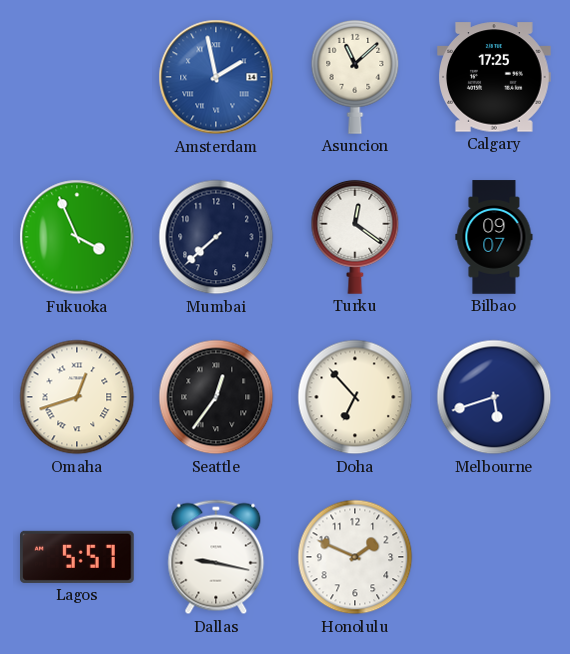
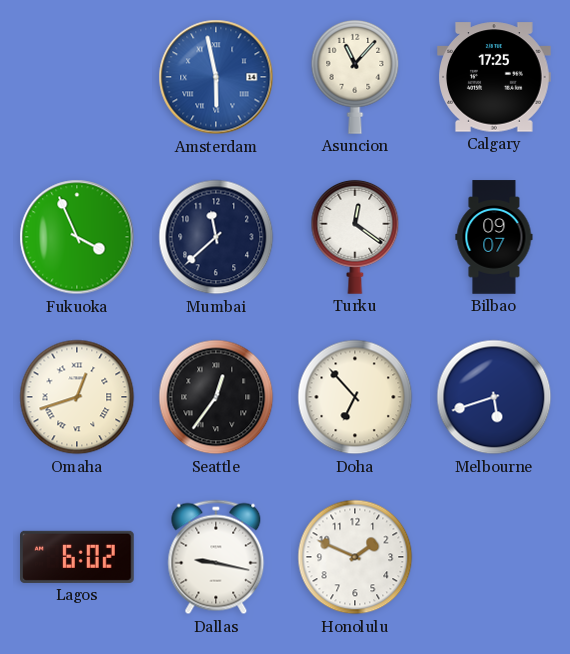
Amsterdam: 1:58 -> 5:58 (216, 77)
Asuncion: 11:08 -> 11:07 (355, 77)
Mumbai: 7:38 -> 11:38 (216, 237)
Lagos: 5:57 -> 6:02 (77, 557)
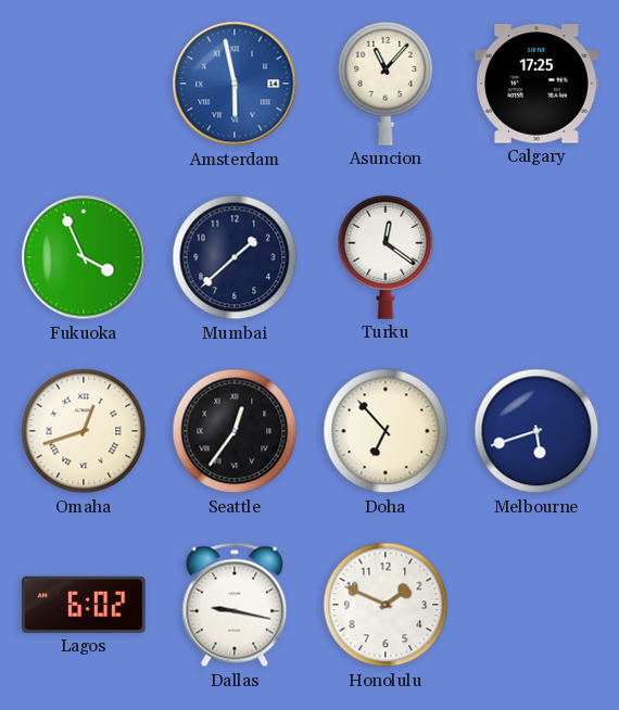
Mumbai: 11:38 -> 1:38 (235, 257)
Bilbao: 09:07 -> none (494, 237)
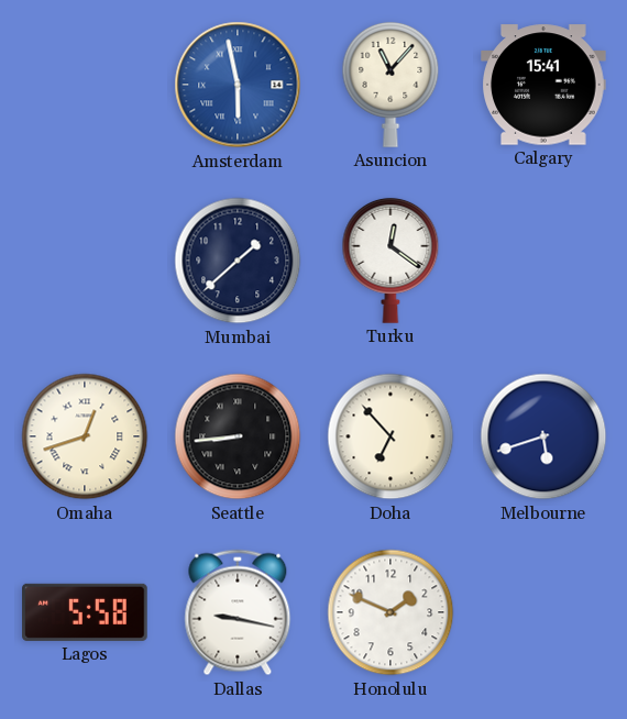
Calgary: 17:25 -> 15:41 (543, 85)
Fukuoka: 3:56 -> none (84, 257)
Seattle: 12:36 -> 8:44 (238, 436)
Lagos: 6:02 -> 5:58 (85, 612)
